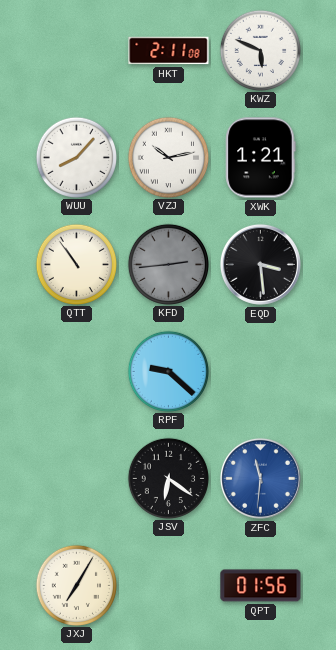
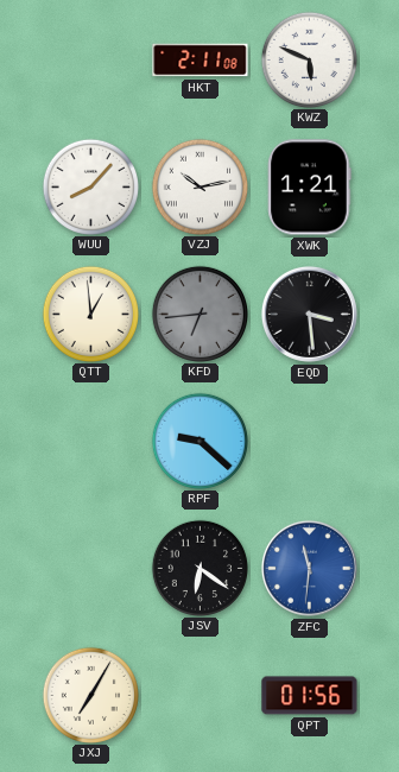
QTT: 10:54 -> 12:59 (90, 314)
KFD: 2:44 -> 6:44 (199, 314)
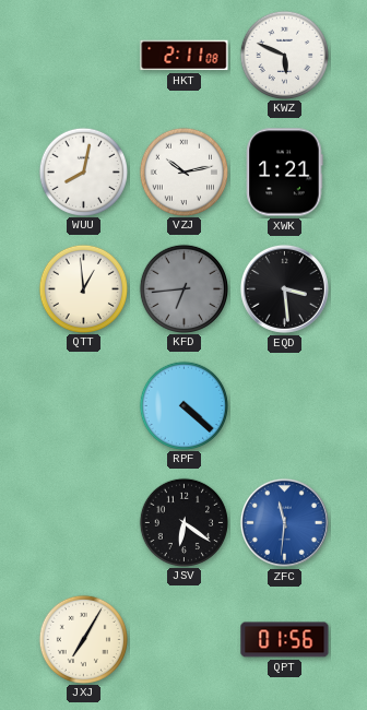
WUU: 8:07 -> 8:02 (83, 171)
RPF: 9:22 -> 4:22 (183, 405)
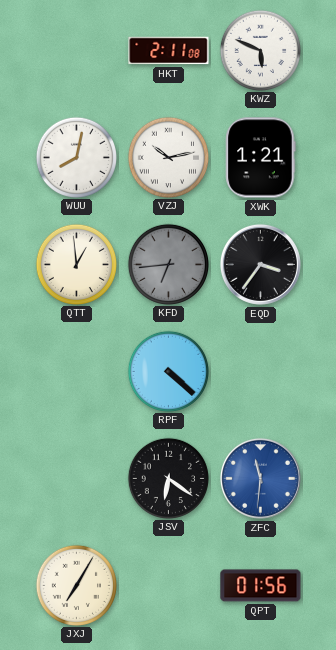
EQD: 3:29 -> 3:36 (260, 264)
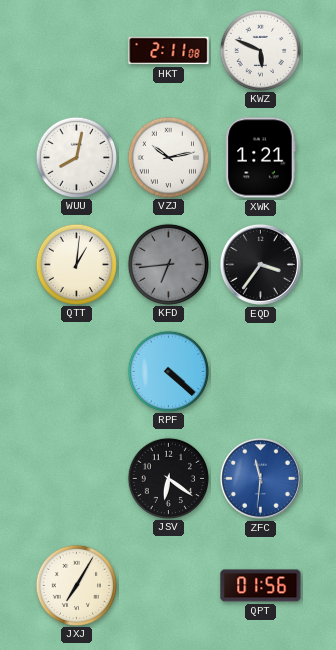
QTT: 12:59 -> 1:01 (76, 264)
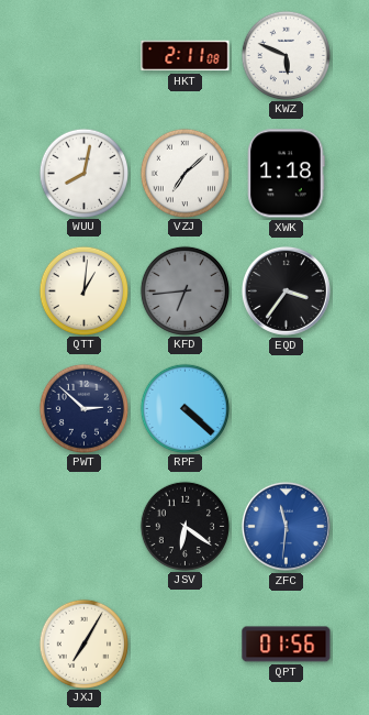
VZJ: 10:13 -> 7:08 (185, 173)
XWK: 1:21 -> 1:18 (287, 174)
PWT: none -> 2:52 (83, 408)
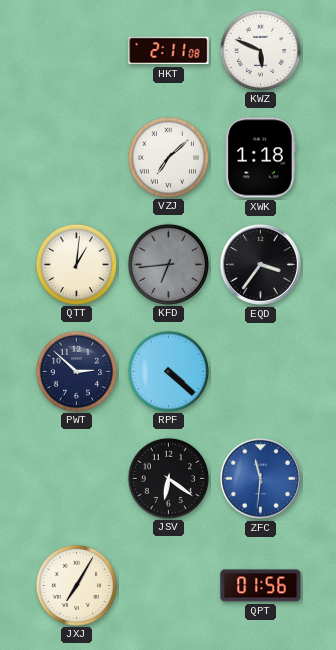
WUU: 8:02 -> none (83, 173)
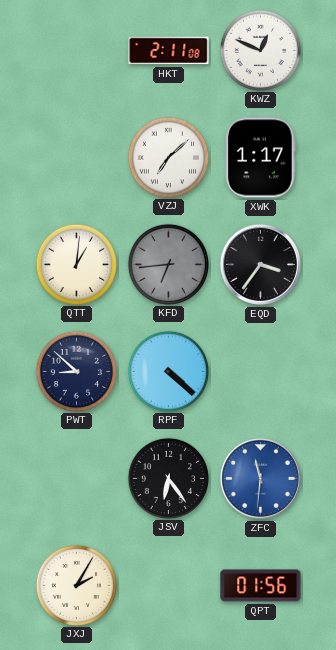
KWZ: 5:49 -> 12:49 (260, 50)
XWK: 1:18 -> 1:17 (261, 158)
PWT: 2:52 -> 8:52 (76, 371)
JSV: 6:21 -> 6:24 (168, 478)
JXJ: 7:05 -> 2:05 (76, 585)
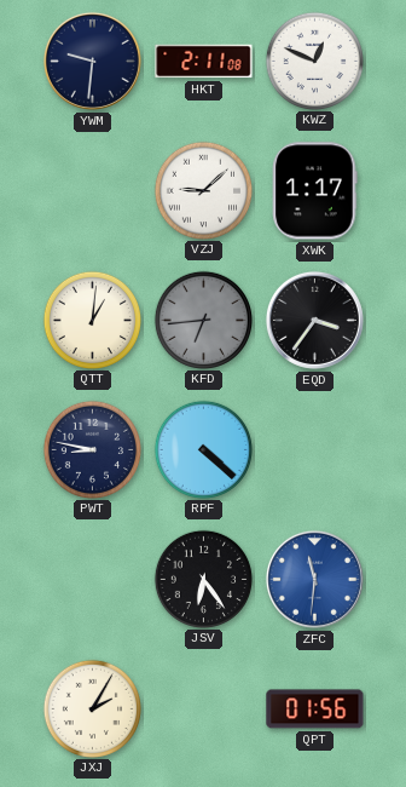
YWM: none -> 9:31 (92, 61)
VZJ: 7:08 -> 9:08 (203, 190)
PWT: 8:52 -> 8:47 (92, 449)
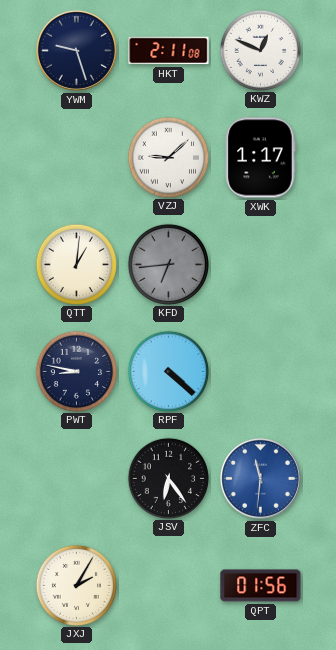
YWM: 9:31 -> 9:27 (76, 50)
EQD: 3:36 -> none (314, 320)
